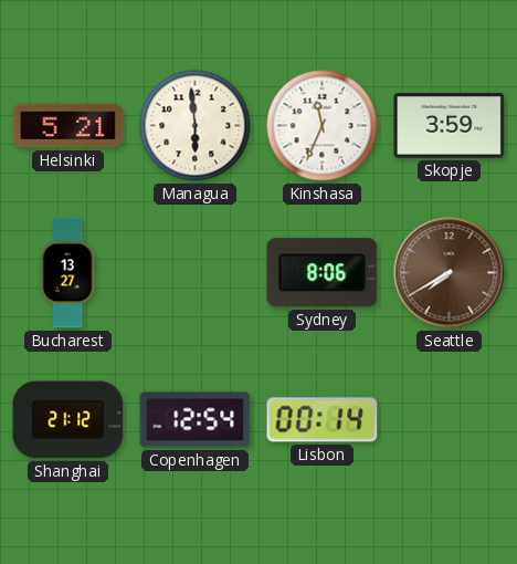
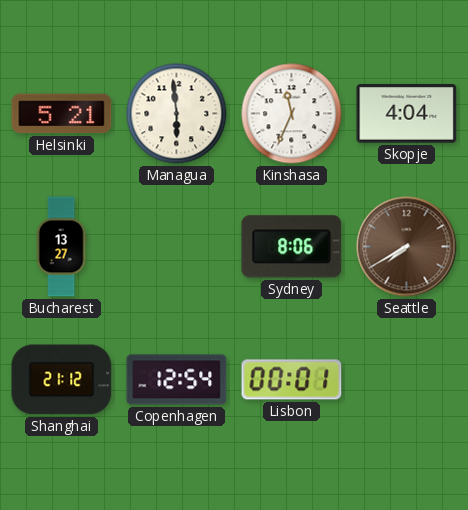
Skopje: 3:59 -> 4:04 (407, 114)
Lisbon: 00:14 -> 00:01 (292, 380)
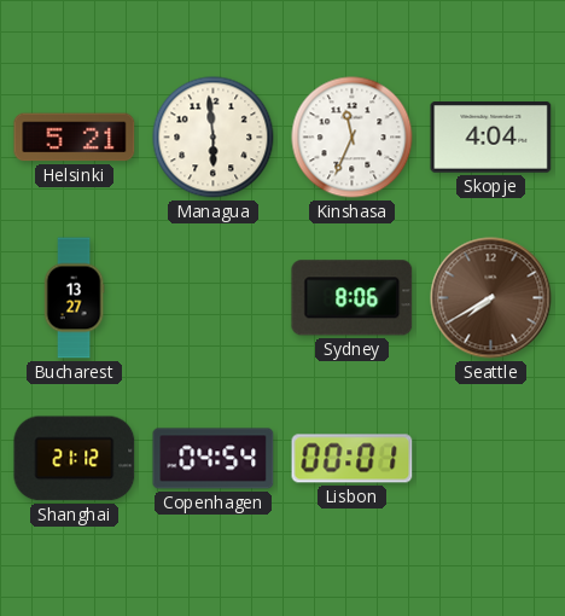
Copenhagen: 12:54 -> 04:54 (214, 459)
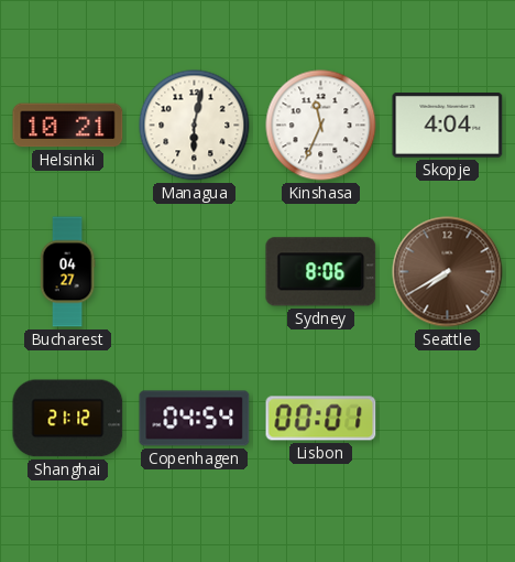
Helsinki: 5:21 -> 10:21 (68, 126)
Managua: 5:59 -> 6:02 (195, 126)
Bucharest: 13:27 -> 04:27 (67, 272)
